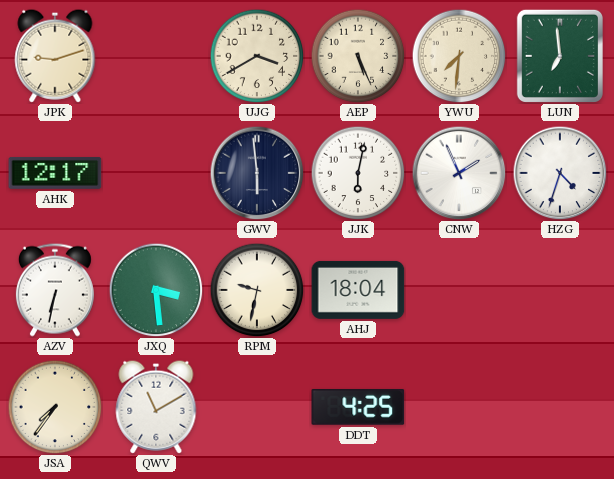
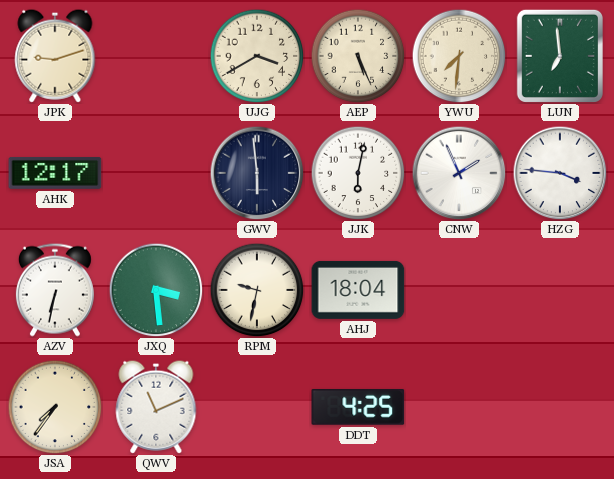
HZG: 4:33 -> 3:46 (560, 173)
QWV: 11:10 -> 11:11 (156, 407)
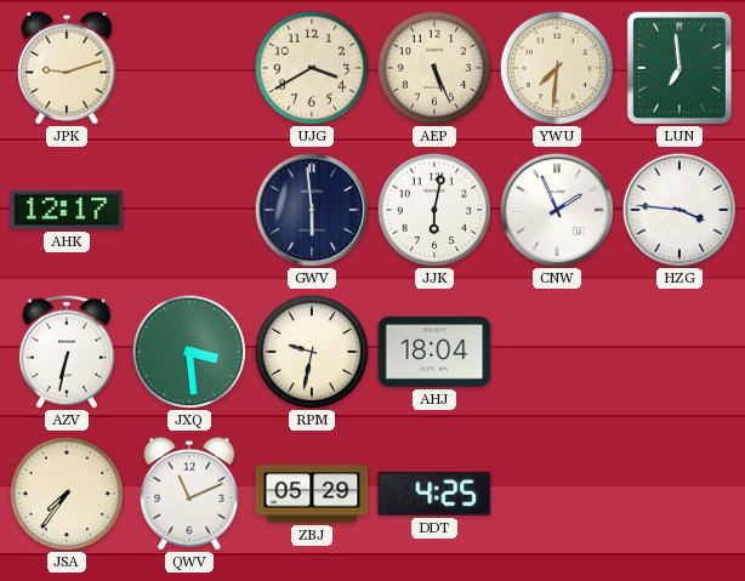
ZBJ: none -> 05:29 (312, 494)
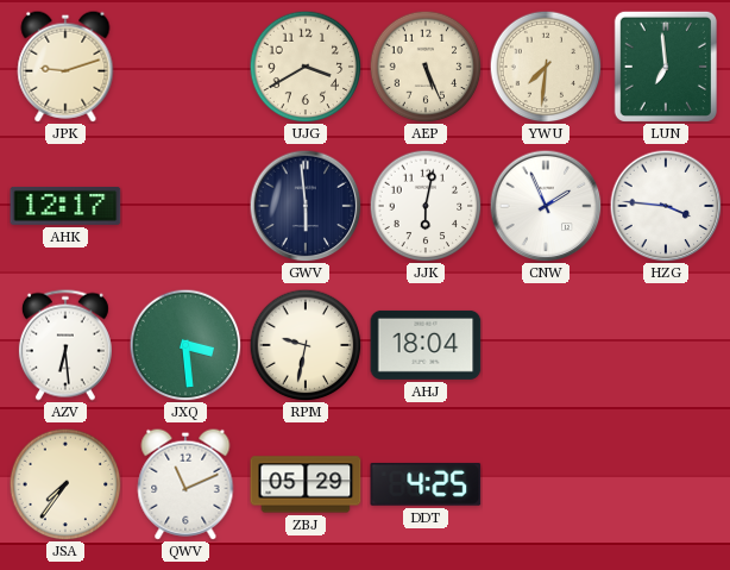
AZV: 6:32 -> 6:29 (65, 345)
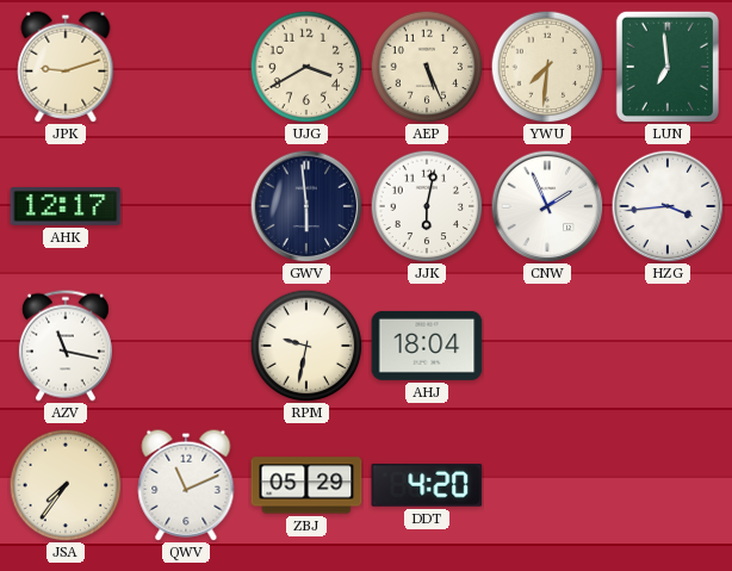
HZG: 3:46 -> 3:44 (668, 206)
AZV: 6:29 -> 11:17 (66, 346)
JXQ: 3:29 -> none (185, 345)
DDT: 4:25 -> 4:20 (427, 485)
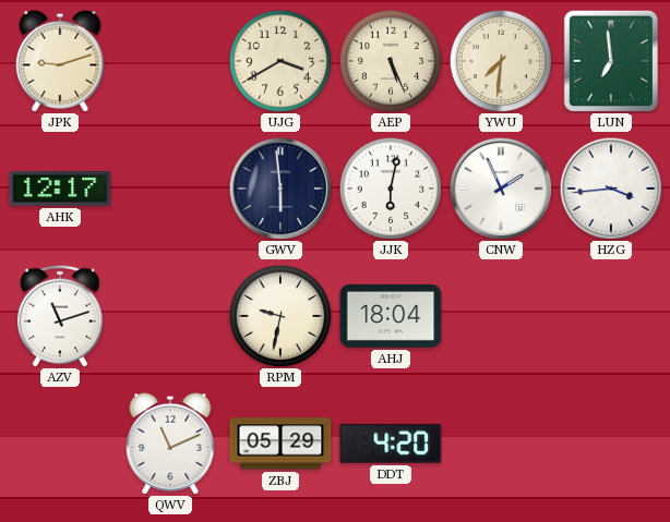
AZV: 11:17 -> 11:12 (60, 316)
JSA: 7:36 -> none (66, 485)
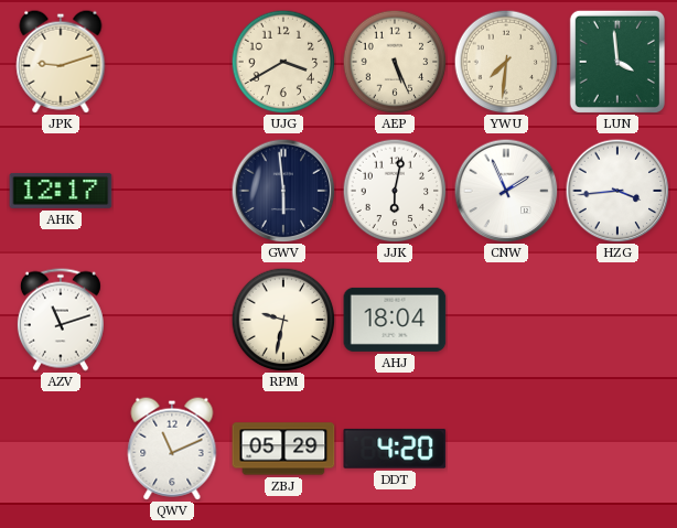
LUN: 6:59 -> 3:59 (617, 62)
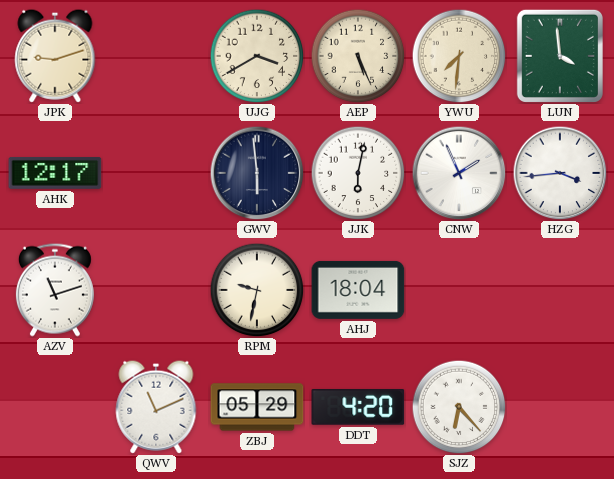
SJZ: none -> 6:23 (459, 407)
